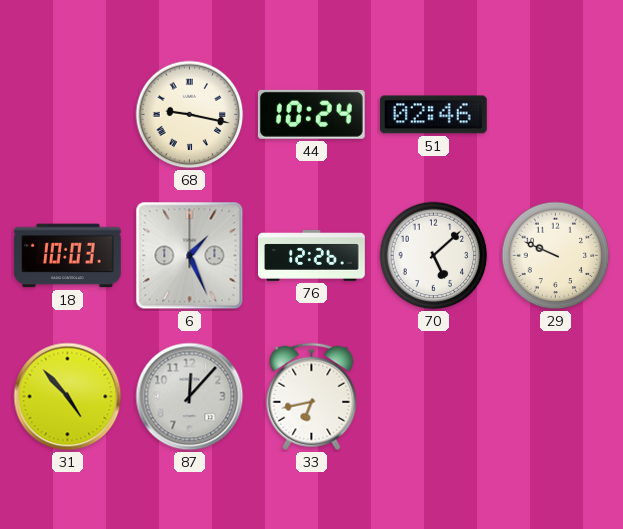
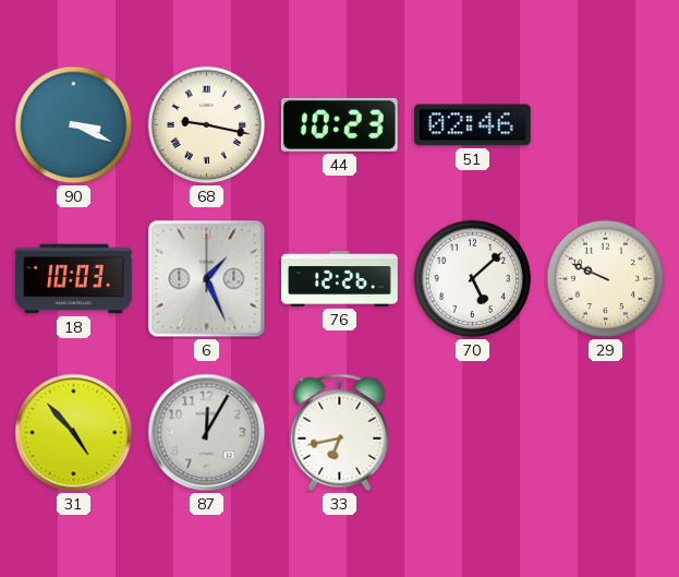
90: none -> 3:19 (74, 125)
44: 10:24 -> 10:23 (339, 124)
87: 12:07 -> 12:05 (207, 433)
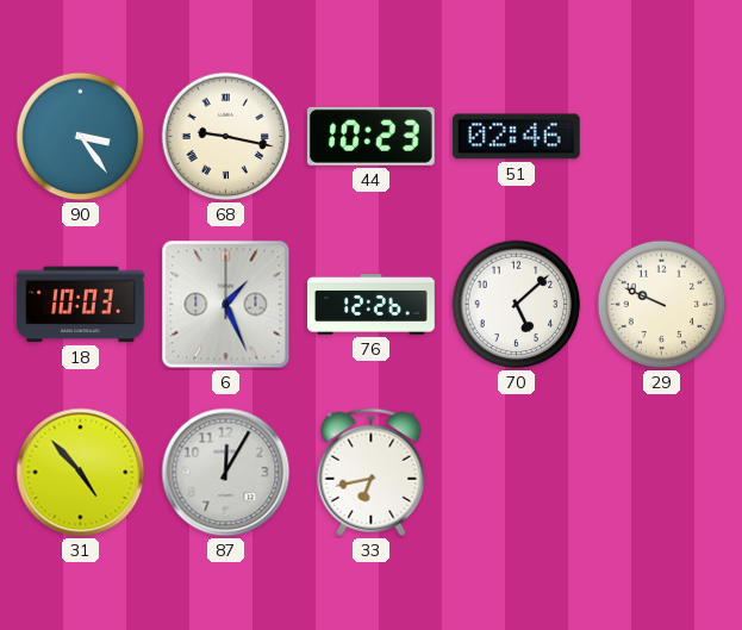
90: 3:19 -> 3:24 (81, 137)
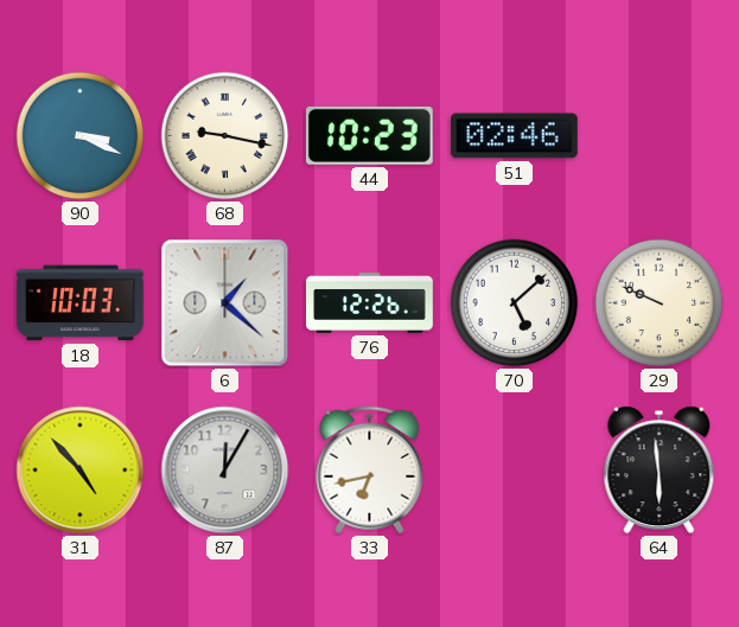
90: 3:24 -> 3:19 (81, 136)
6: 1:26 -> 1:22 (225, 303)
64: none -> 5:59 (660, 471)
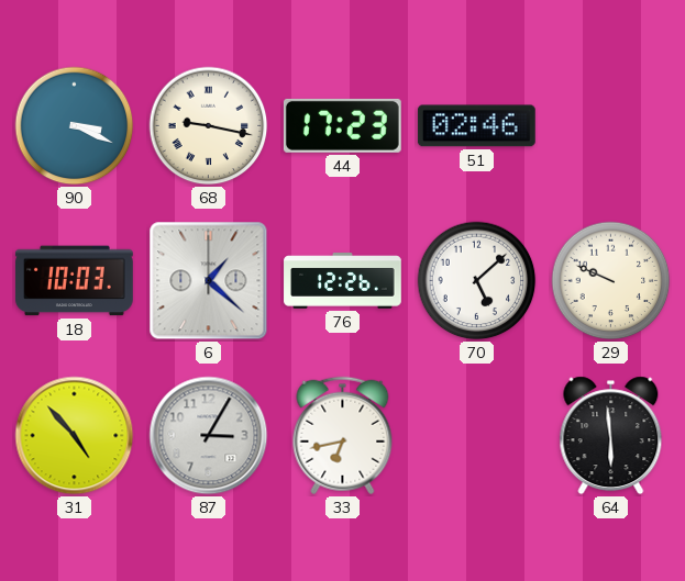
44: 10:23 -> 17:23 (342, 125)
87: 12:05 -> 3:05 (209, 436)
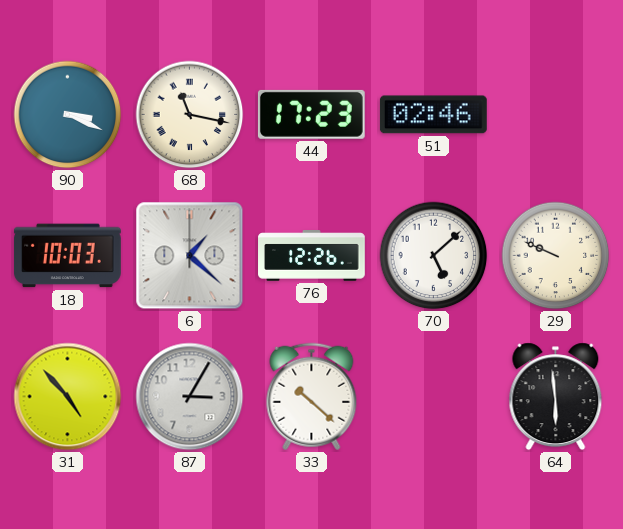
68: 9:17 -> 11:17 (190, 115)
33: 6:43 -> 10:22 (312, 397)
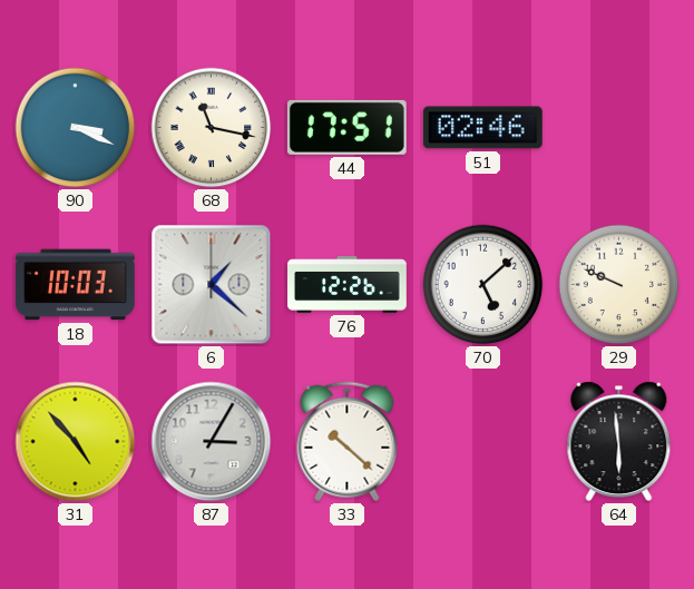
44: 17:23 -> 17:51 (346, 127)
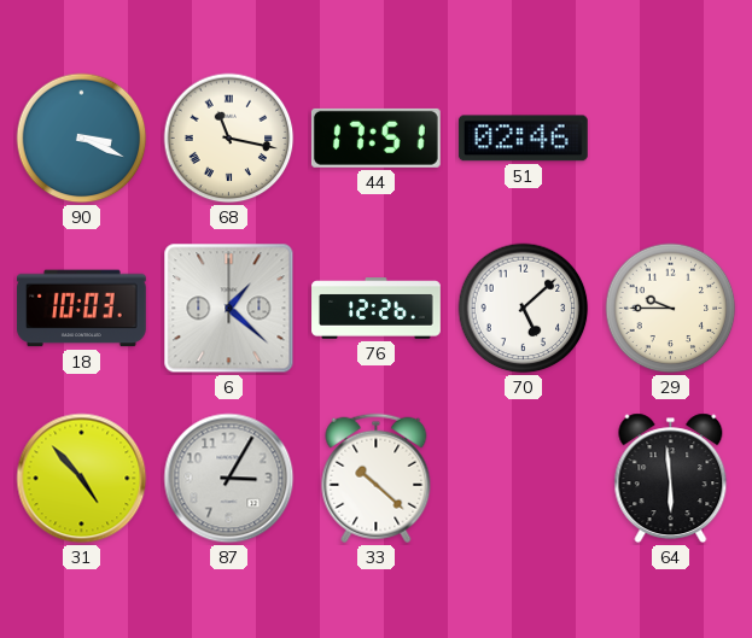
29: 9:49 -> 9:45 (671, 309)
